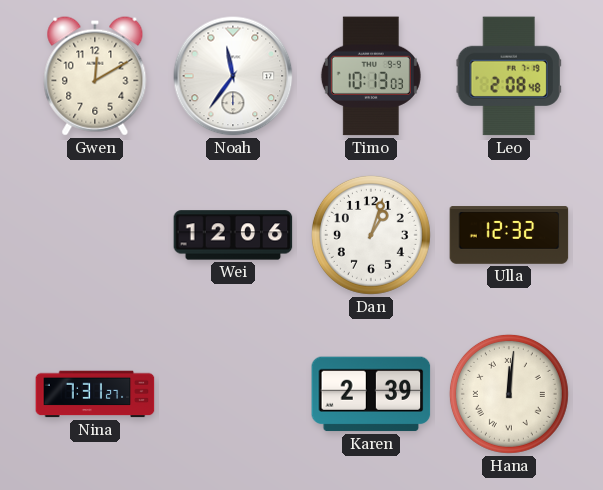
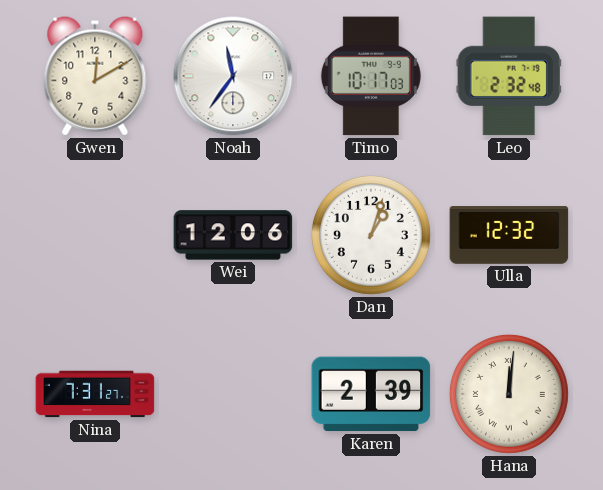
Timo: 10:13 -> 10:17 (371, 76)
Leo: 2:08 -> 2:32 (509, 76)
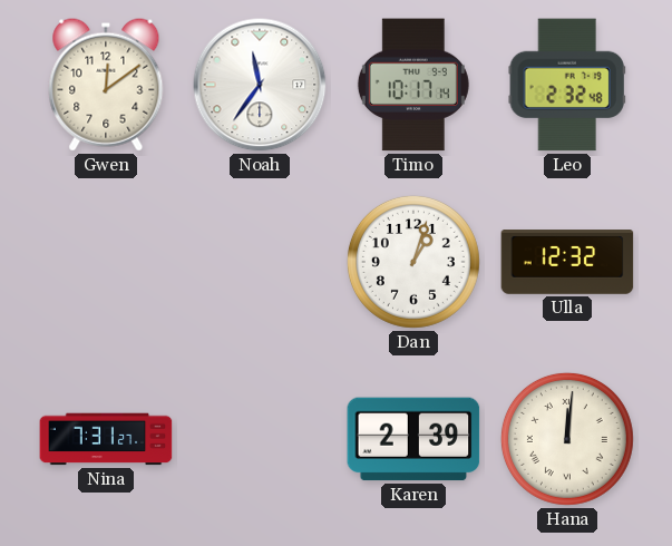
Gwen: 12:10 -> 12:09 (106, 85)
Timo: 10:17:03 -> 10:17:14 (413, 85)
Wei: 12:06 -> none (233, 235)
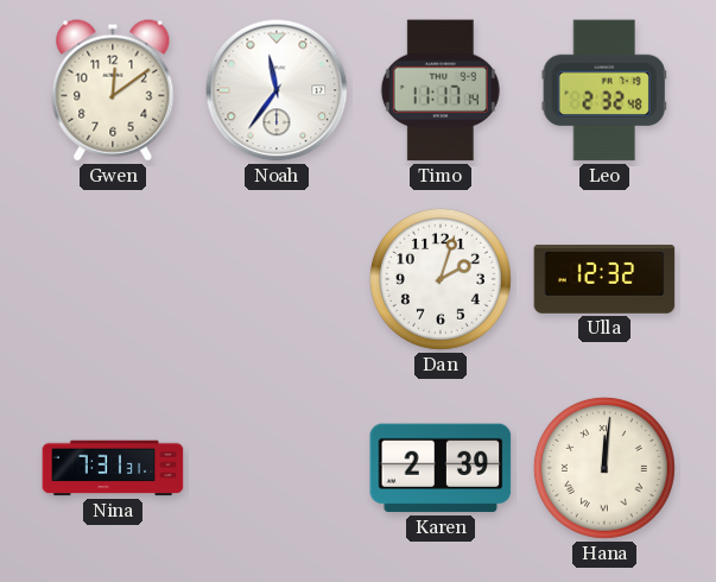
Timo: 10:17 -> 11:17 (441, 90)
Dan: 1:03 -> 2:03 (441, 279)
Nina: 7:31:27 -> 7:31:31 (113, 468)
